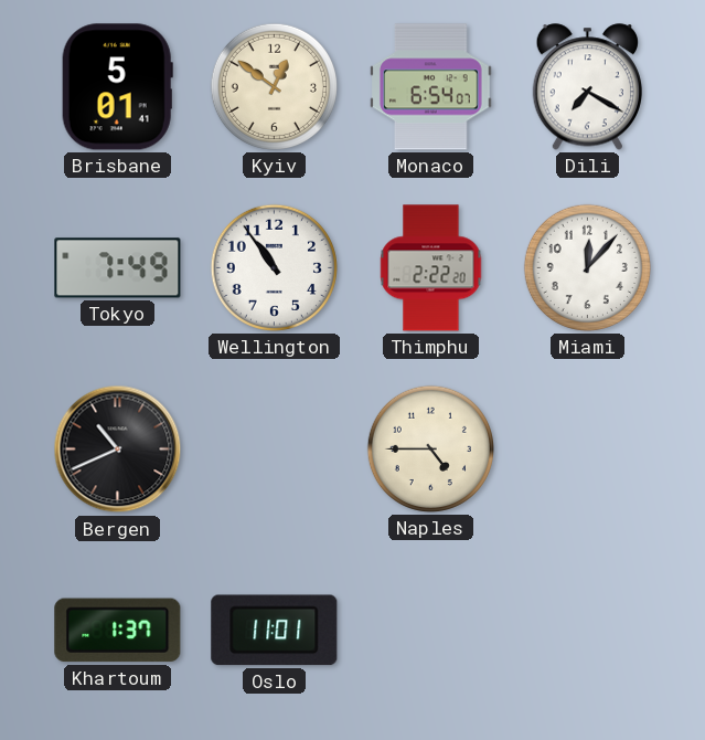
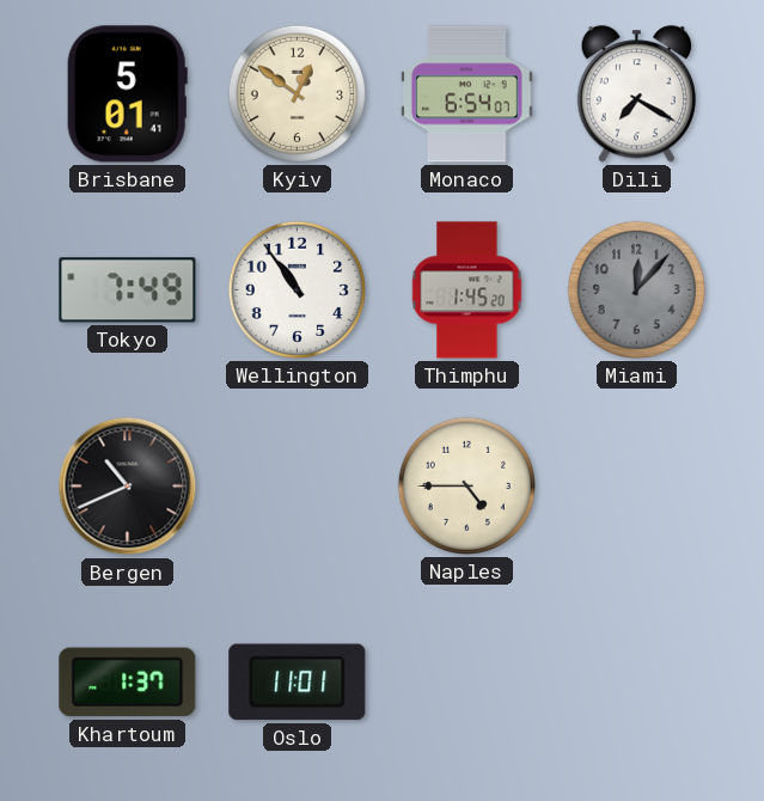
Thimphu: 2:22 -> 1:45 (467, 291)
Miami dial: white -> grey (636, 289)
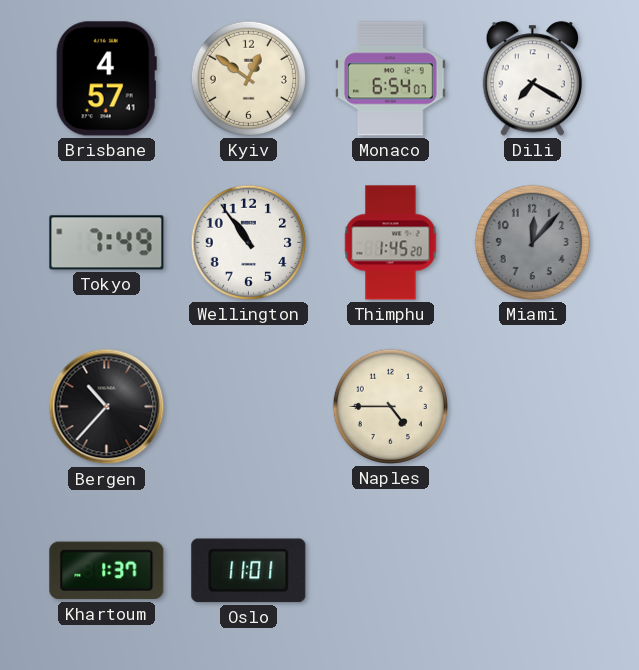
Brisbane: 5:01 -> 4:57 (106, 79)
Bergen: 10:41 -> 10:37 (107, 407)
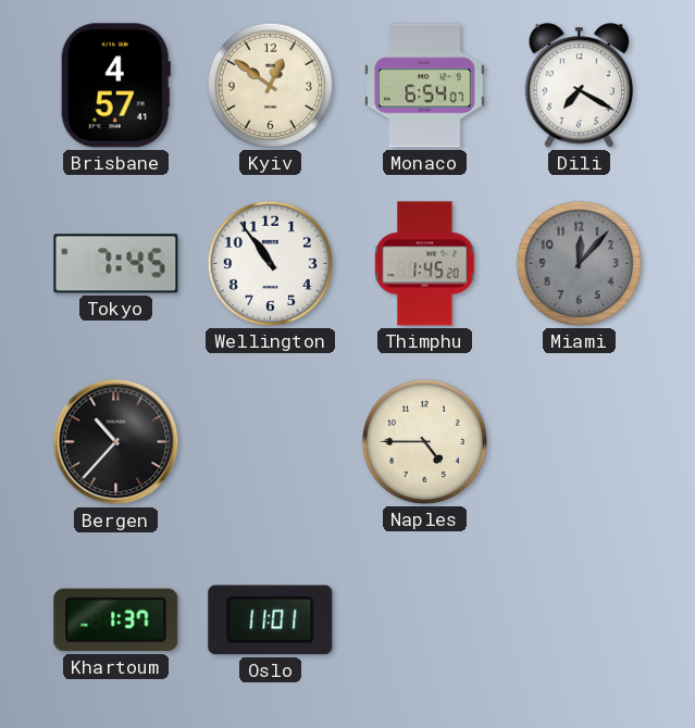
Tokyo: 7:49 -> 7:45 (116, 264)
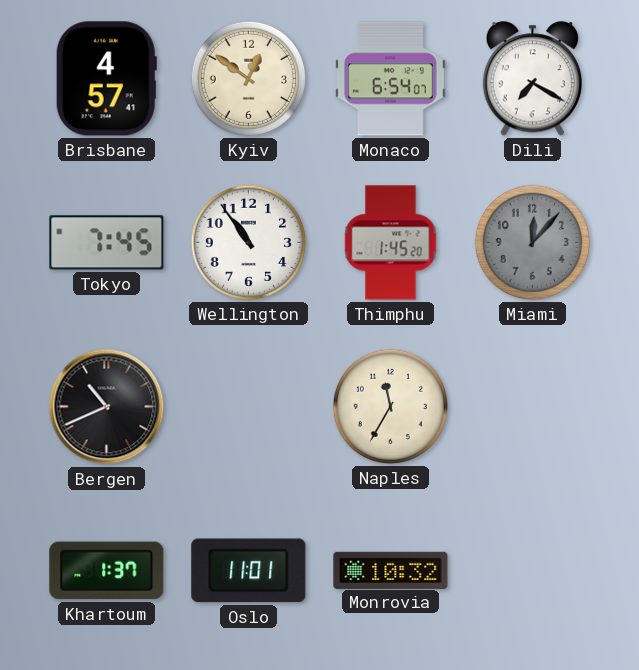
Bergen: 10:37 -> 10:41 (107, 407)
Naples: 4:45 -> 11:35 (390, 406)
Monrovia: none -> 10:32 (391, 570)
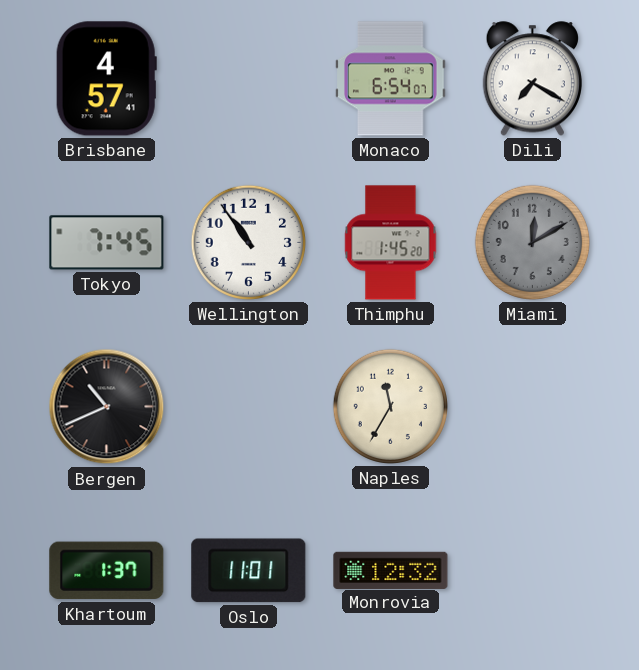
Kyiv: 12:51 -> none (248, 78)
Miami: 12:07 -> 12:10 (532, 242)
Monrovia: 10:32 -> 12:32 (391, 570)
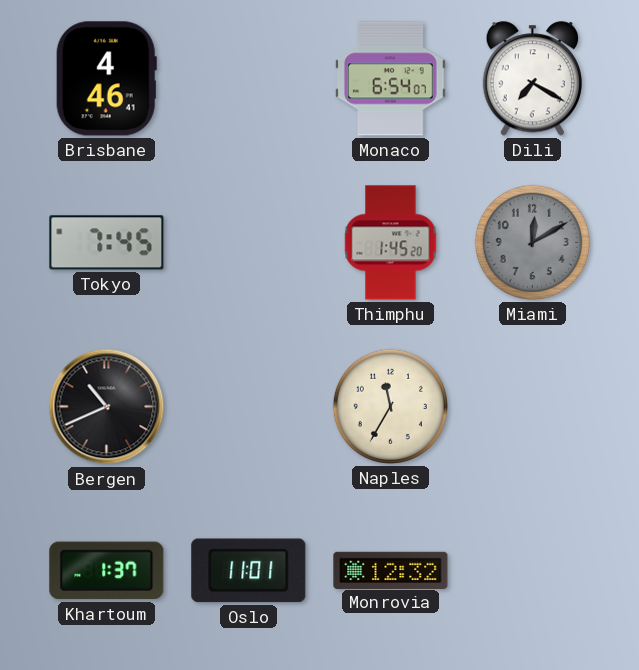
Brisbane: 4:57 -> 4:46 (106, 79)
Wellington: 10:54 -> none (248, 242)
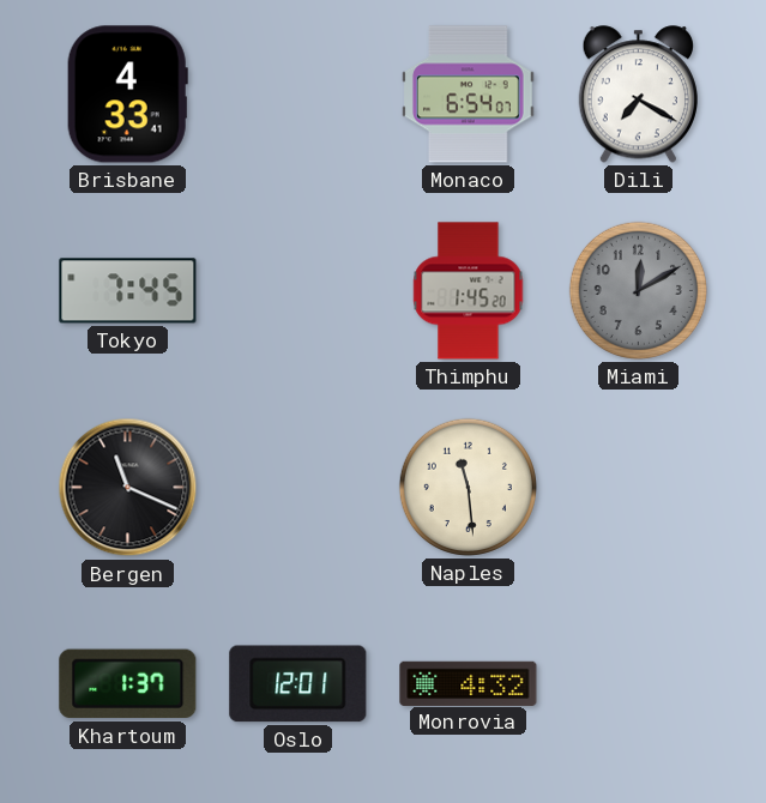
Brisbane: 4:46 -> 4:33 (127, 95)
Bergen: 10:41 -> 11:19 (128, 488)
Naples: 11:35 -> 11:29 (468, 487)
Oslo: 11:01 -> 12:01 (298, 684)
Monrovia: 12:32 -> 4:32 (469, 683)
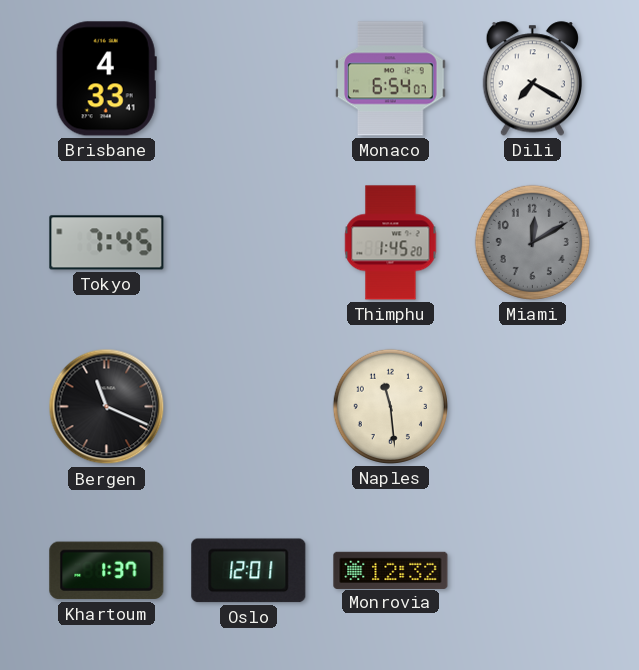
Monrovia: 4:32 -> 12:32 (391, 570)
